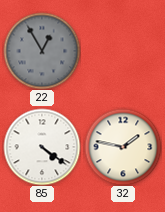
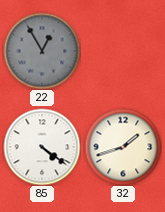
32: 1:47 -> 1:42 (123, 147)
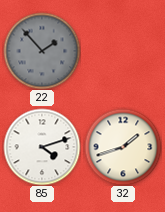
22: 12:55 -> 1:53 (42, 51)
85: 4:21 -> 4:12 (42, 147)
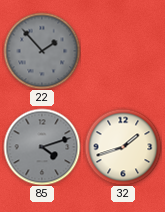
85 dial: white -> grey (42, 147)
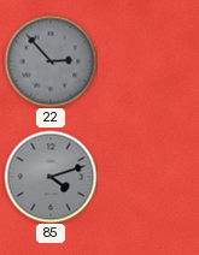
22: 1:53 -> 2:53 (51, 61)
32: 1:42 -> none (123, 147)
